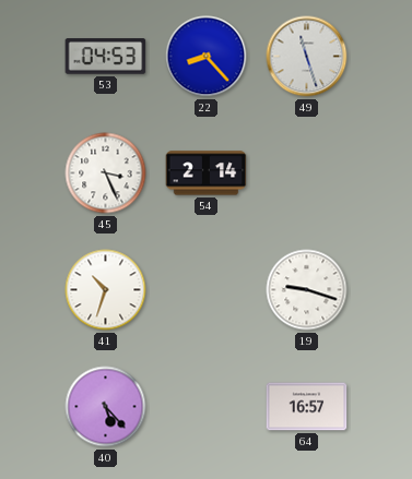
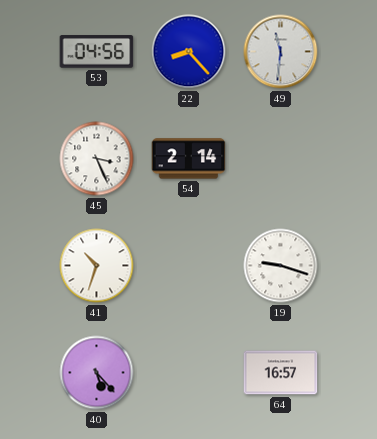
53: 04:53 -> 04:56 (97, 52)
49: 11:27 -> 11:31 (281, 52)
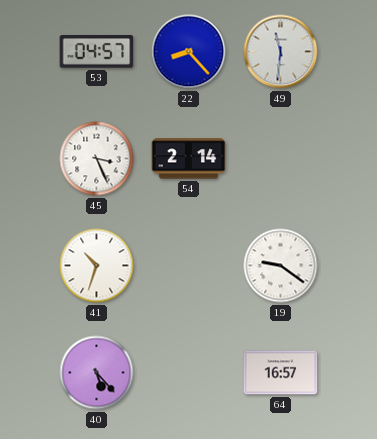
53: 04:56 -> 04:57 (97, 52)
19: 9:18 -> 9:21 (281, 266)
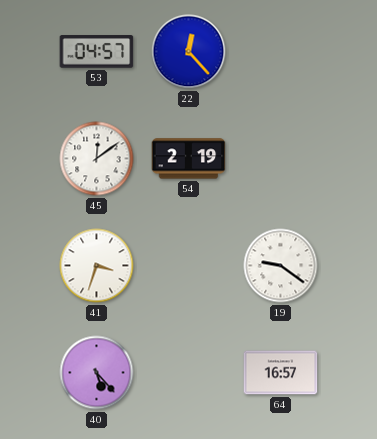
22: 8:23 -> 12:23 (189, 52)
49: 11:31 -> none (281, 52)
45: 3:26 -> 12:09 (97, 159)
54: 2:14 -> 2:19 (189, 159)
41: 10:33 -> 3:33 (97, 266)
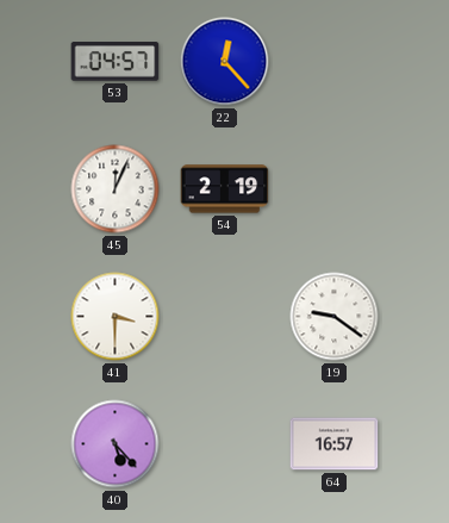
45: 12:09 -> 12:04 (116, 189)
41: 3:33 -> 3:30 (116, 317)
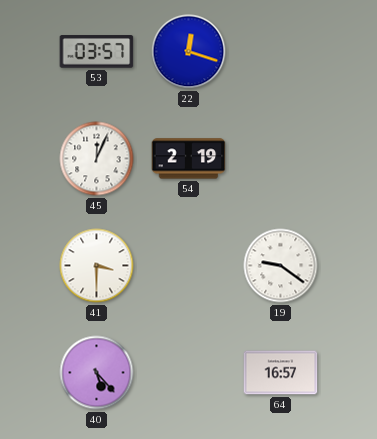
53: 04:57 -> 03:57 (97, 52)
22: 12:23 -> 12:18 (189, 52)
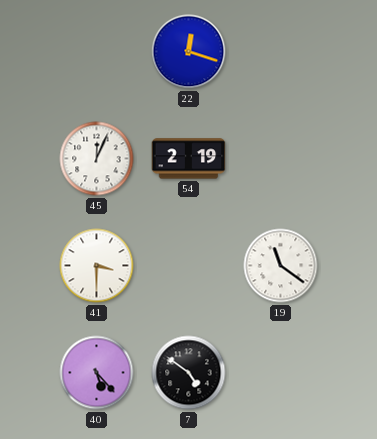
53: 03:57 -> none (97, 52)
19: 9:21 -> 11:21 (281, 266)
7: none -> 4:51 (189, 373)
64: 16:57 -> none (281, 373)
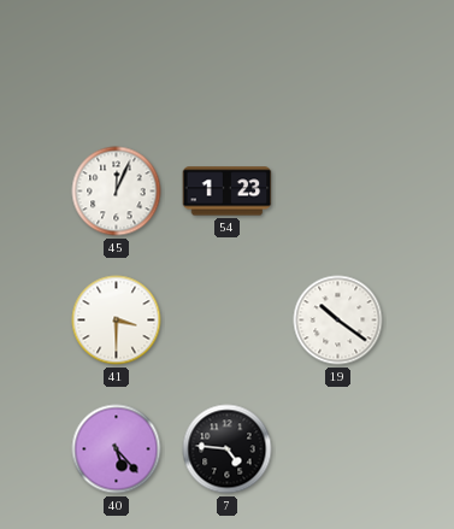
22: 12:18 -> none (189, 52)
54: 2:19 -> 1:23 (228, 192)
19: 11:21 -> 10:21 (338, 321)
7: 4:51 -> 4:46 (228, 449)
